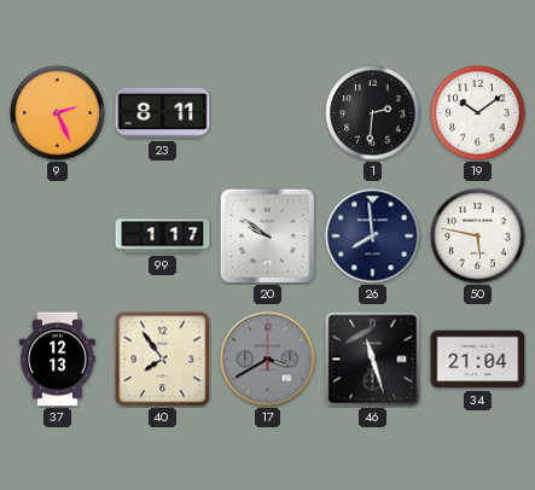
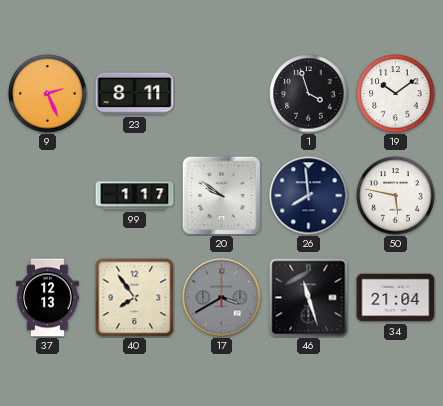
1: 2:31 -> 3:57 (309, 94)
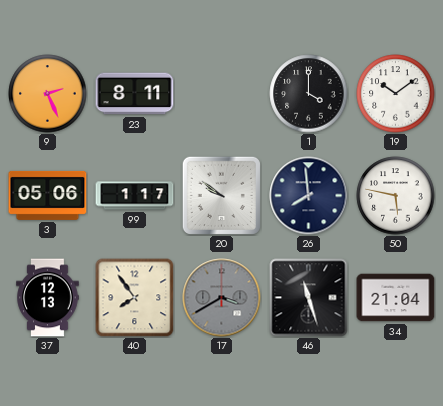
1: 3:57 -> 4:00 (309, 94)
3: none -> 05:06 (48, 195)
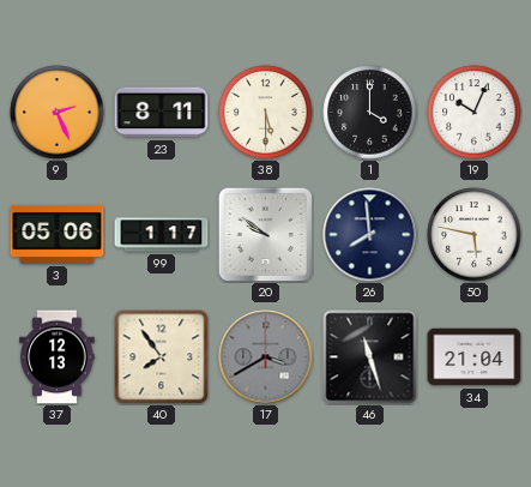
38: none -> 5:30 (266, 113)
19: 10:09 -> 10:04 (475, 113)
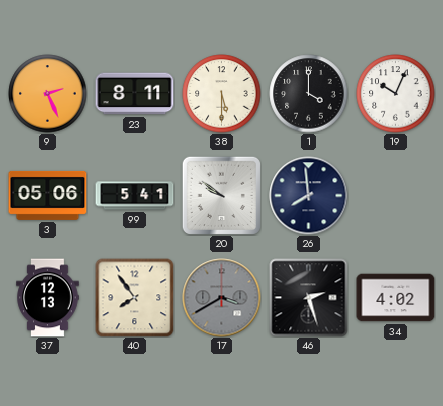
99: 1:17 -> 5:41 (135, 196)
50: 5:47 -> none (475, 235)
46: 11:27 -> 2:27 (309, 298)
34: 21:04 -> 4:02 (396, 298)
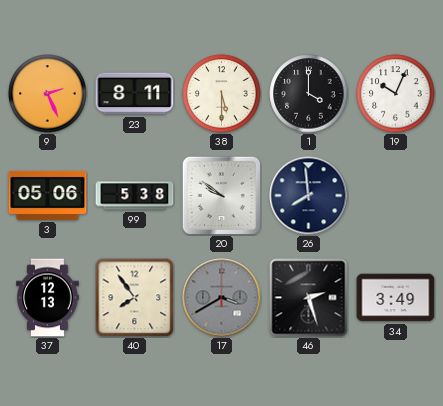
99: 5:41 -> 5:38 (135, 196)
34: 4:02 -> 3:49 (396, 298)
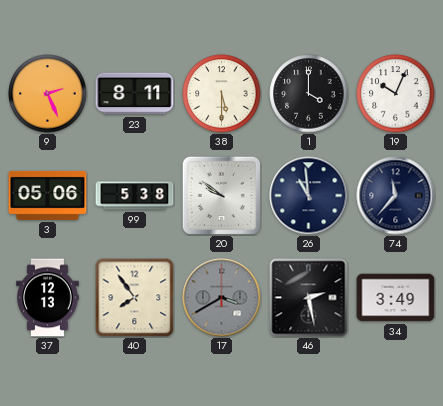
26: 7:59 -> 10:59 (309, 196)
74: none -> 11:37 (396, 196)
46: 2:27 -> 2:28 (309, 298)
